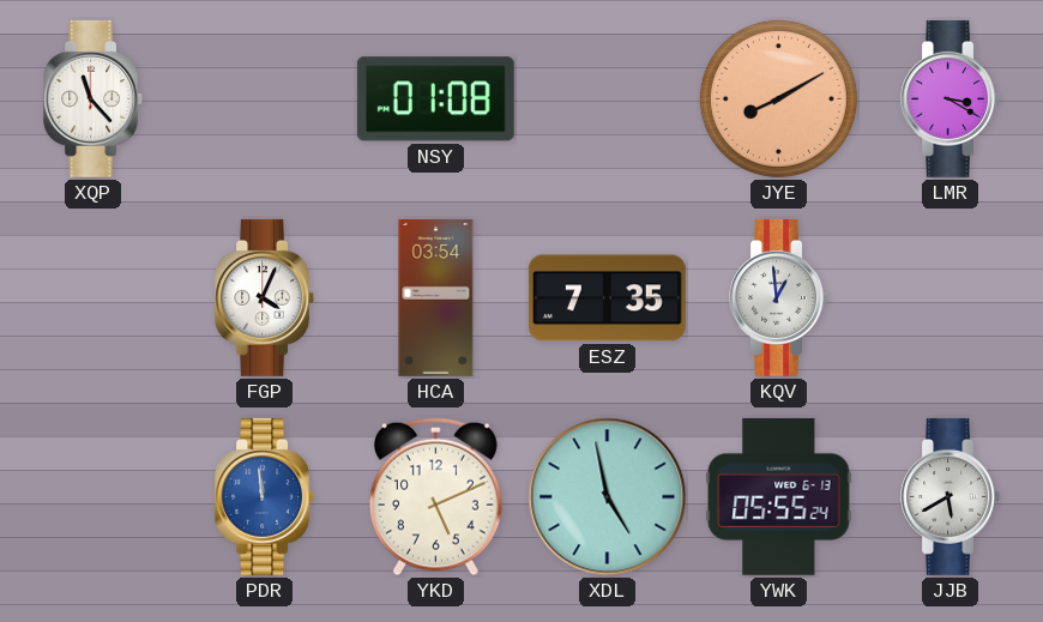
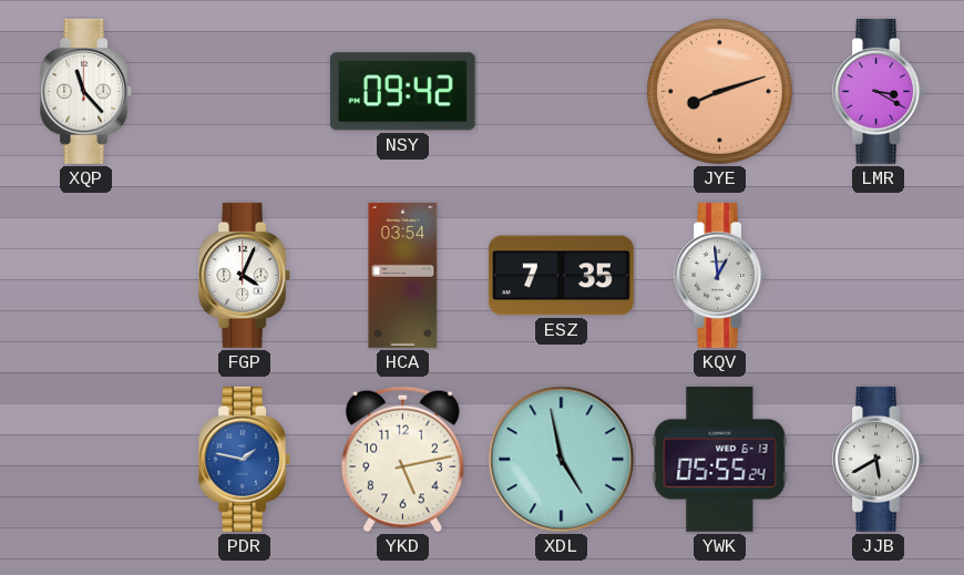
NSY: 01:08 -> 09:42 (402, 92)
JYE: 8:10 -> 8:12 (719, 91)
PDR: 11:59 -> 1:47 (245, 459)
YKD: 5:11 -> 5:13 (402, 460)
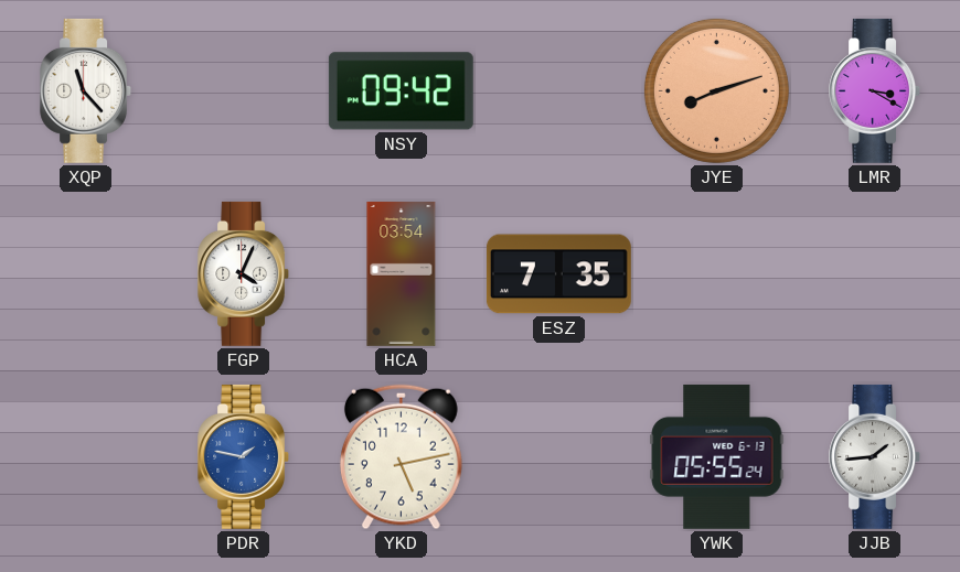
KQV: 12:59 -> none (720, 275)
XDL: 4:58 -> none (562, 460)
JJB: 5:40 -> 1:44 (875, 456)
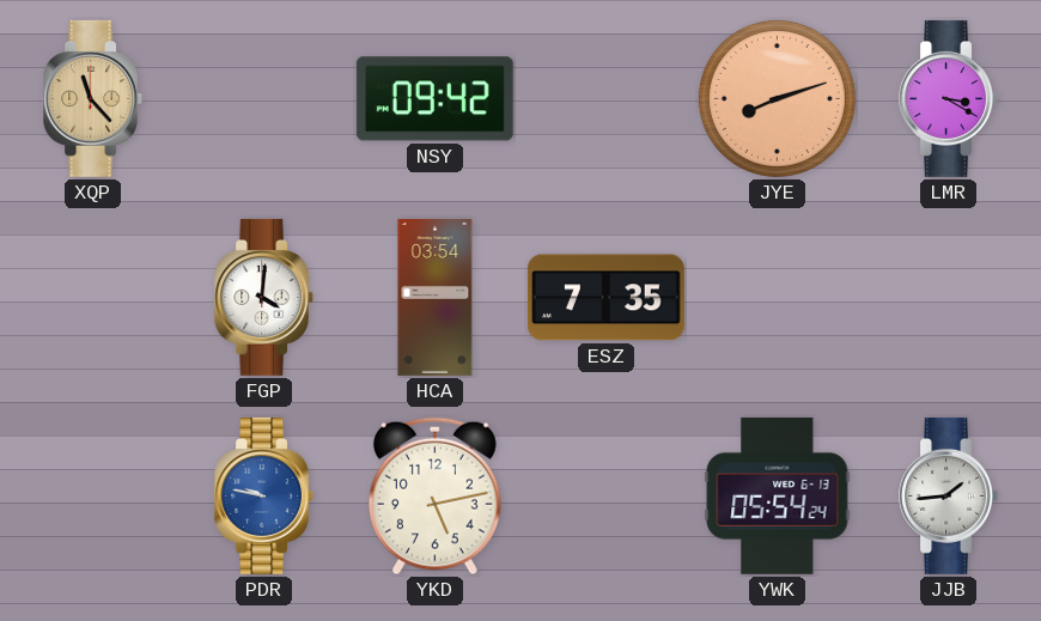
XQP dial: white -> champagne (93, 98)
FGP: 4:04 -> 4:01 (264, 297)
PDR: 1:47 -> 9:47 (264, 495)
YWK: 05:55 -> 05:54 (778, 495)
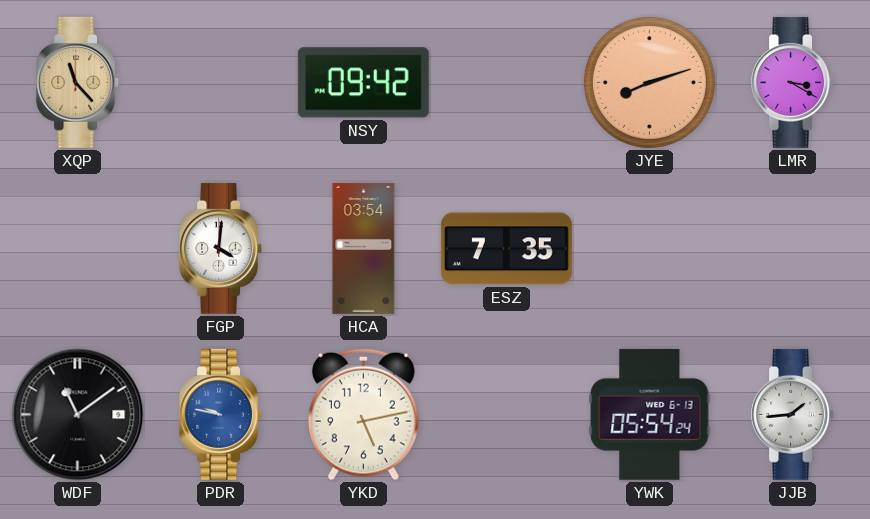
WDF: none -> 11:09 (78, 415)
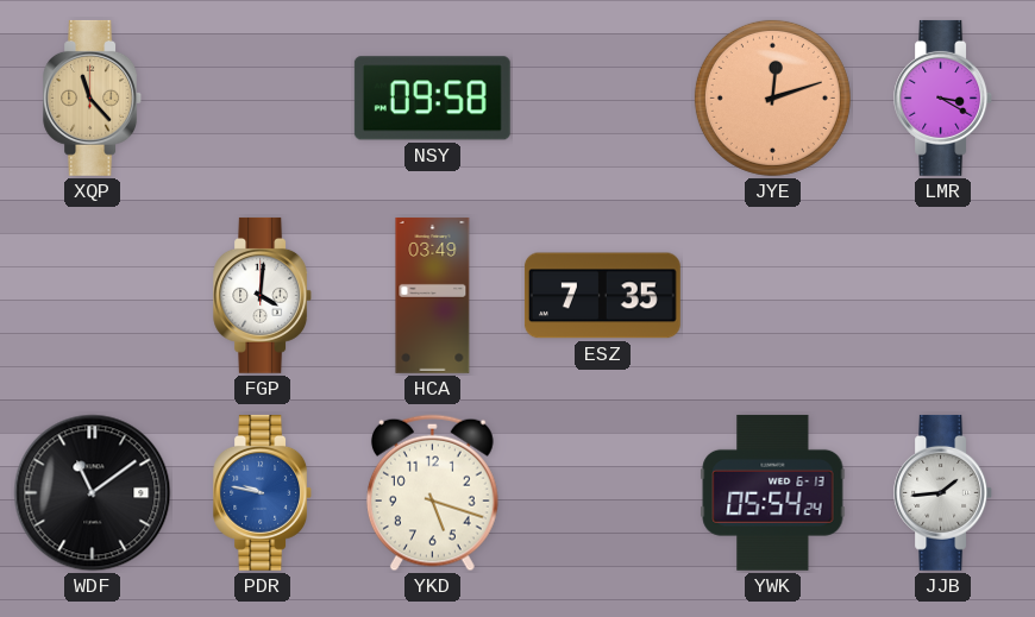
NSY: 09:42 -> 09:58 (432, 99)
JYE: 8:12 -> 12:12 (772, 97)
HCA: 03:54 -> 03:49 (433, 295)
YKD: 5:13 -> 5:18 (432, 493)
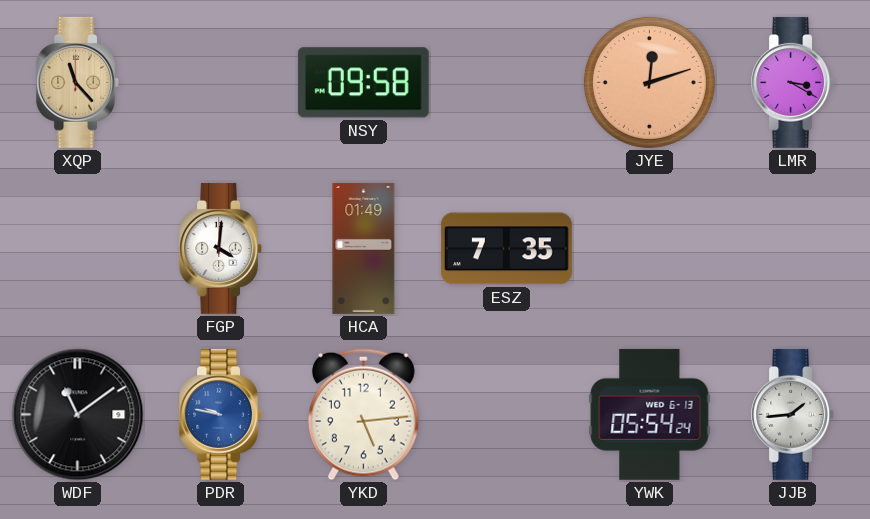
HCA: 03:49 -> 01:49 (364, 248)
YKD: 5:18 -> 5:14 (363, 415)
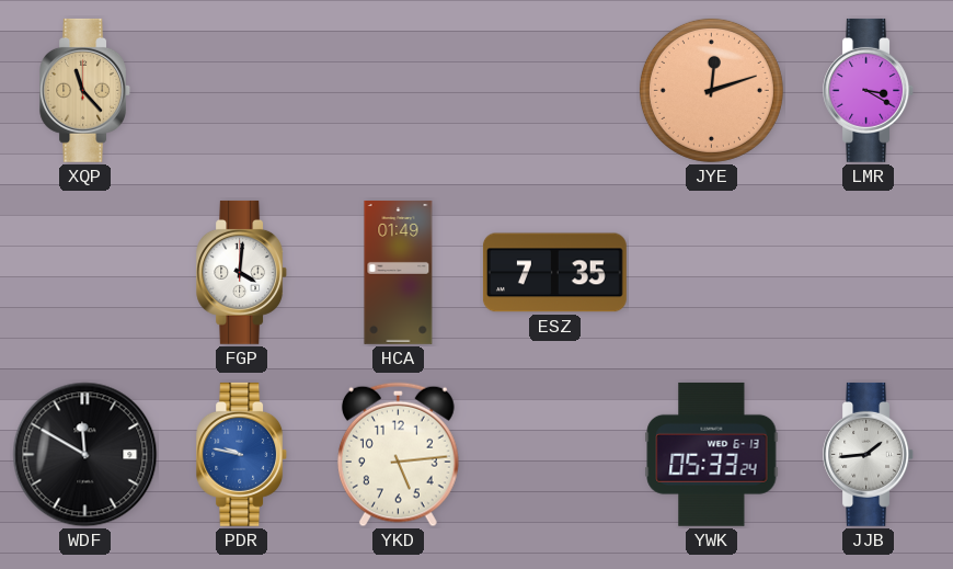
NSY: 09:58 -> none (363, 83)
WDF: 11:09 -> 11:50 (85, 455)
YWK: 05:54 -> 05:33 (712, 454)
